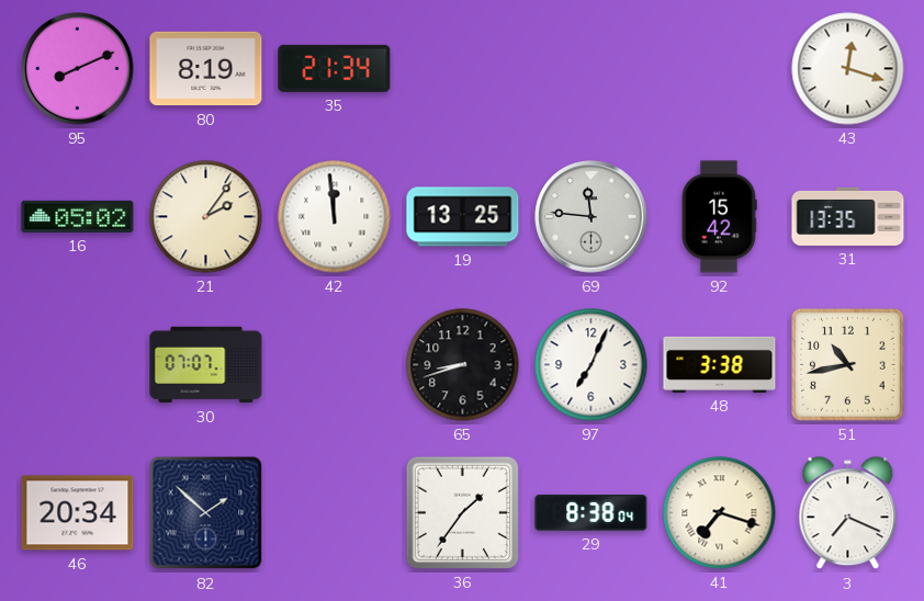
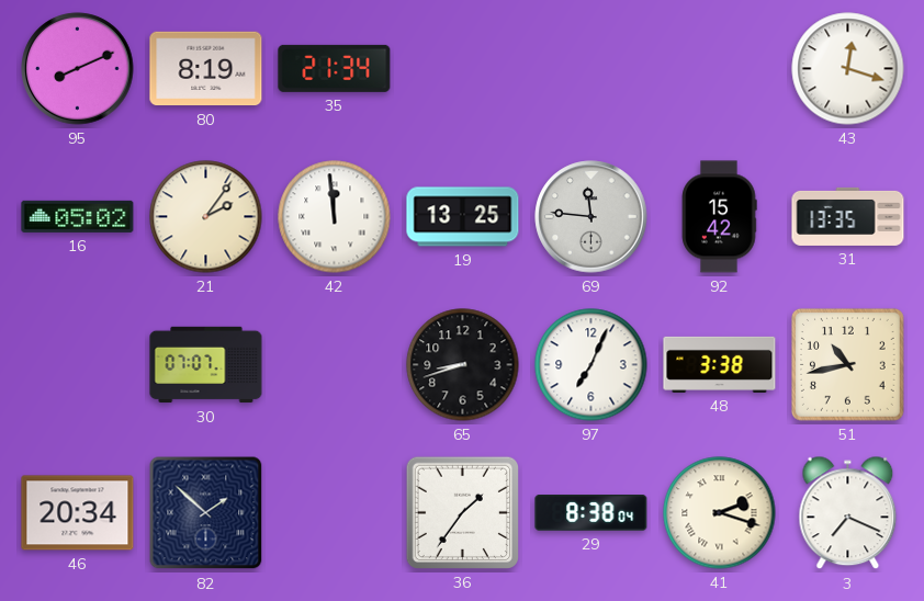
41: 7:18 -> 2:18 (720, 513)
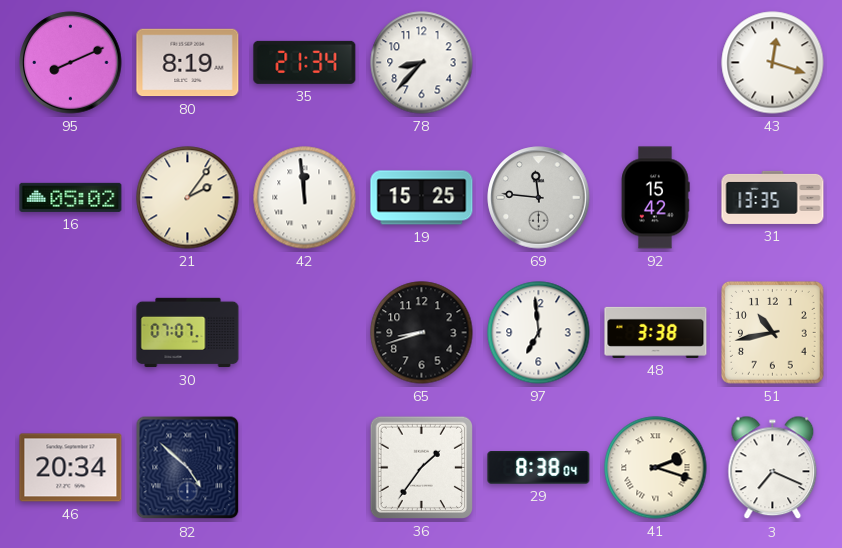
78: none -> 8:37 (422, 63)
19: 13:25 -> 15:25 (422, 198)
97: 7:04 -> 6:59 (539, 333)
82: 1:52 -> 4:52 (188, 468)
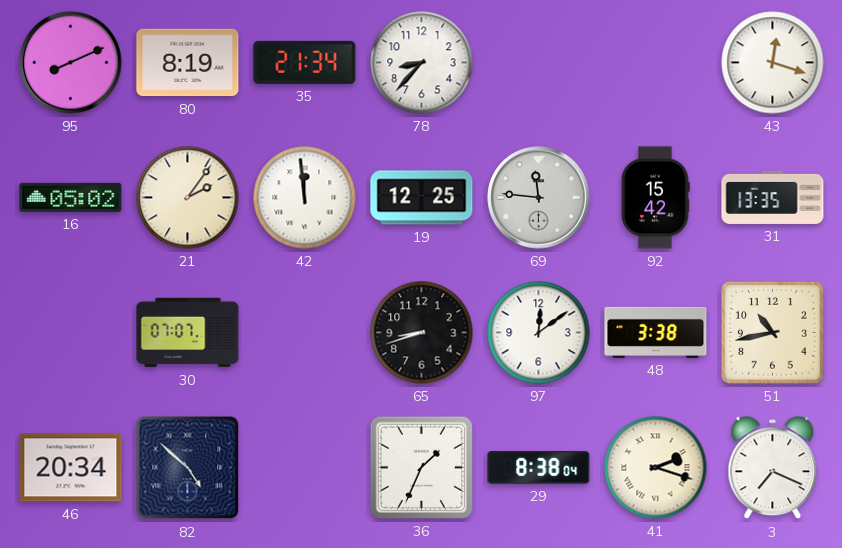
19: 15:25 -> 12:25 (422, 198)
97: 6:59 -> 12:09 (539, 333)
36: 1:36 -> 1:34 (421, 467)
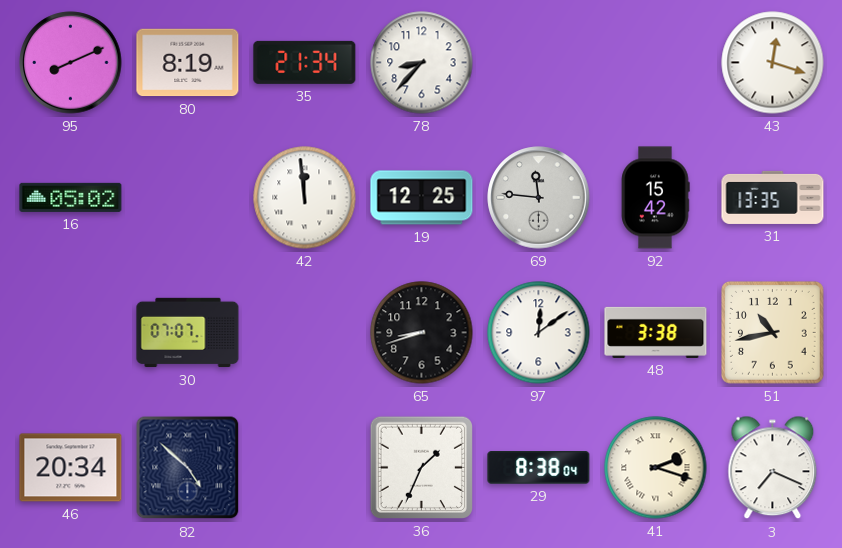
21: 2:06 -> none (188, 198)
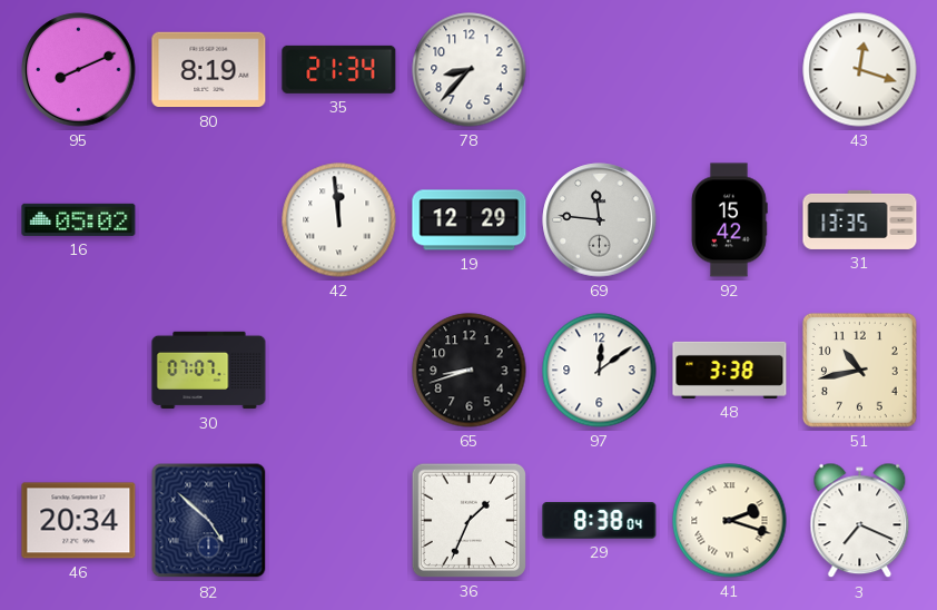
19: 12:25 -> 12:29 (470, 220)
